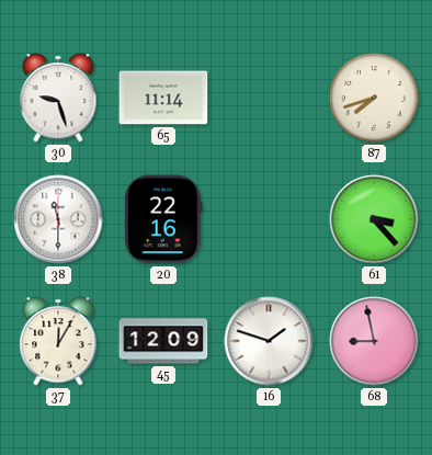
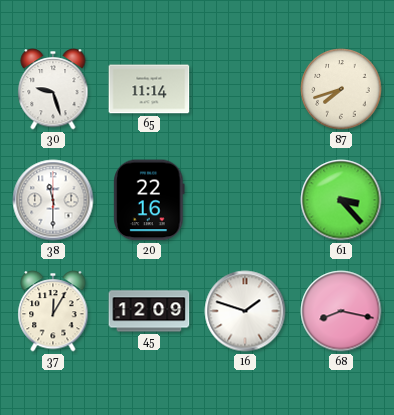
68: 8:58 -> 8:17 (341, 311)
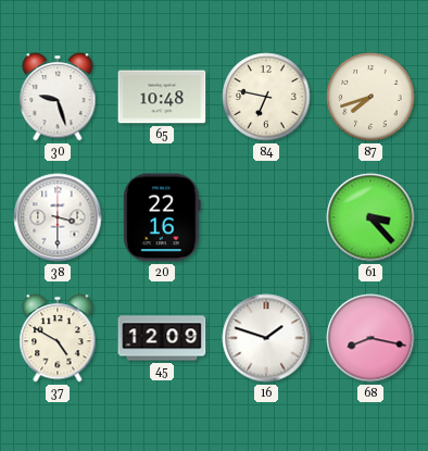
65: 11:14 -> 10:48 (162, 97)
84: none -> 6:47 (266, 97)
38: 11:30 -> 3:30 (58, 217)
37: 12:05 -> 4:50 (58, 338)
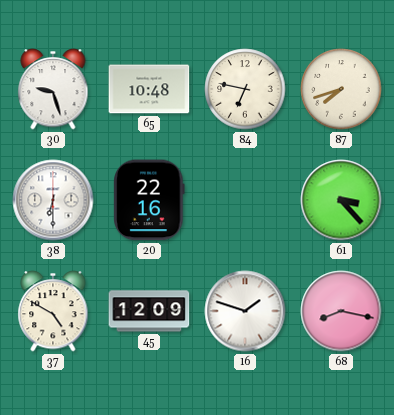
38: 3:30 -> 6:30 (53, 200)
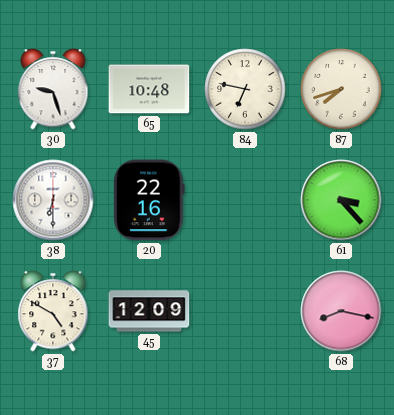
16: 1:48 -> none (245, 311)
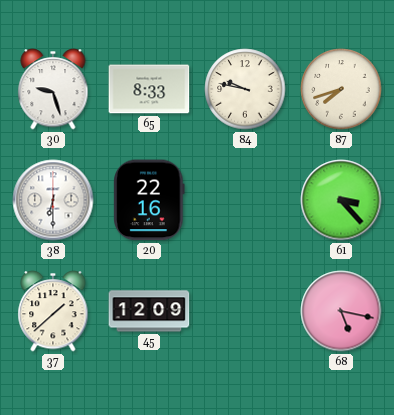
65: 10:48 -> 8:33 (149, 89)
84: 6:47 -> 9:47 (245, 89)
37: 4:50 -> 1:38 (53, 311)
68: 8:17 -> 5:17 (341, 311)
